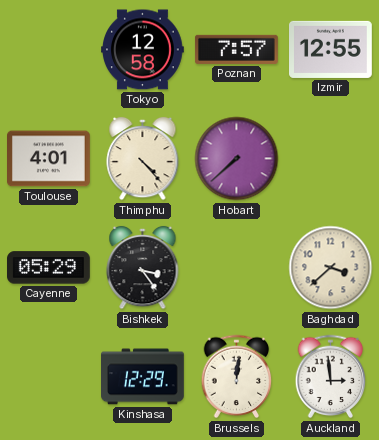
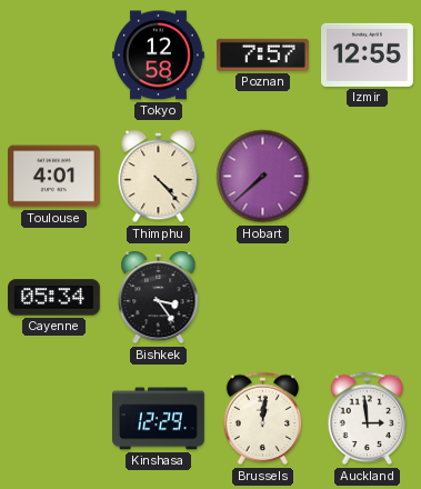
Cayenne: 05:29 -> 05:34 (54, 298)
Baghdad: 3:38 -> none (331, 268)
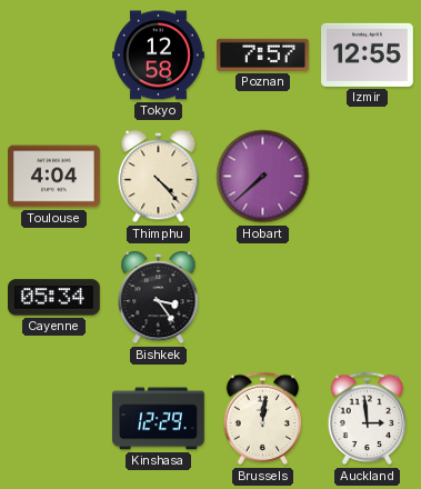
Toulouse: 4:01 -> 4:04 (54, 177)
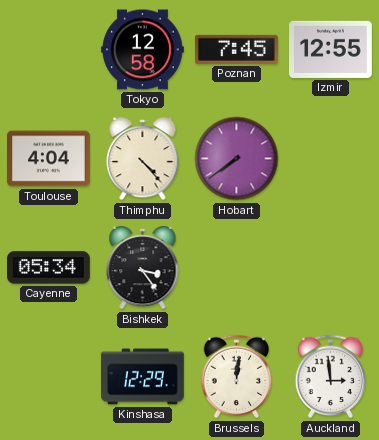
Poznan: 7:57 -> 7:45 (236, 49)
Hobart: 7:38 -> 7:39 (237, 159)
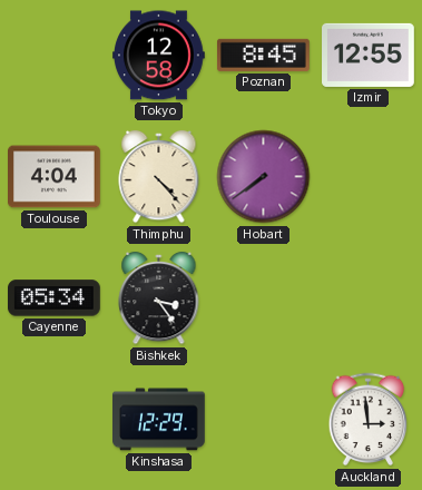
Poznan: 7:45 -> 8:45 (263, 55)
Brussels: 12:01 -> none (237, 377)
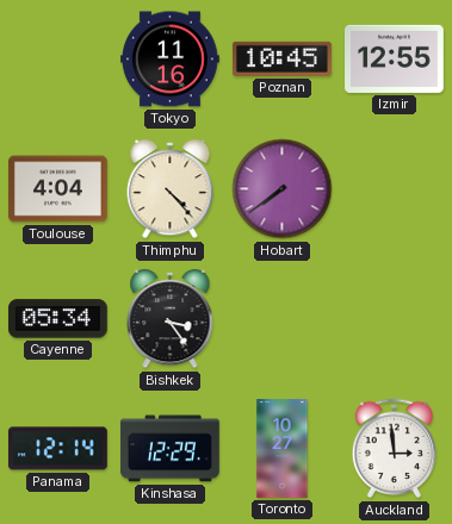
Tokyo: 12:58 -> 11:16 (171, 60)
Poznan: 8:45 -> 10:45 (281, 58)
Panama: none -> 12:14 (57, 449)
Toronto: none -> 10:27 (283, 449)
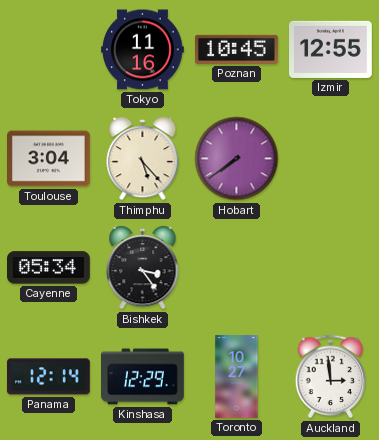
Toulouse: 4:04 -> 3:04 (49, 159)
Thimphu: 4:23 -> 5:23 (143, 159)
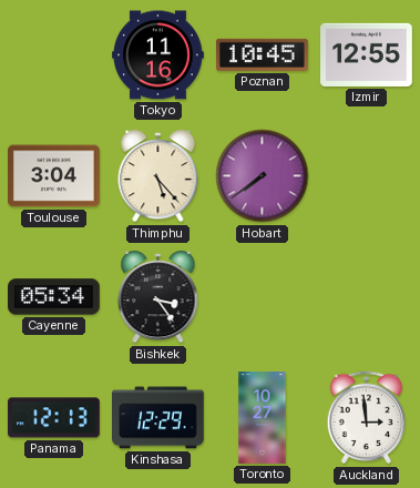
Panama: 12:14 -> 12:13 (53, 418)
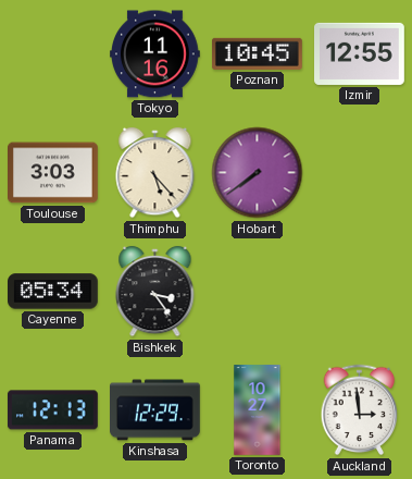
Toulouse: 3:04 -> 3:03 (53, 173)
